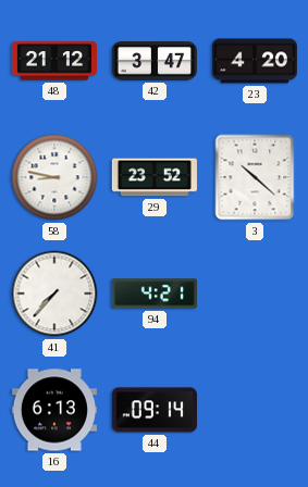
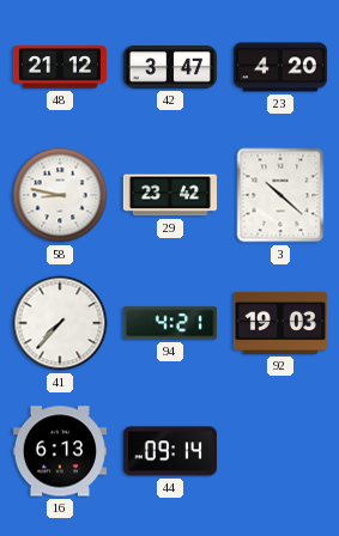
29: 23:52 -> 23:42 (170, 195)
92: none -> 19:03 (280, 323)
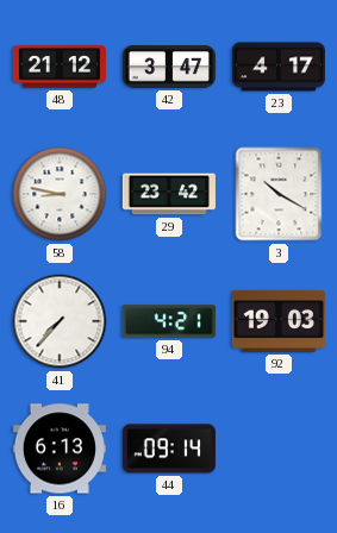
23: 4:20 -> 4:17 (279, 67)
3: 10:22 -> 10:20 (279, 194)
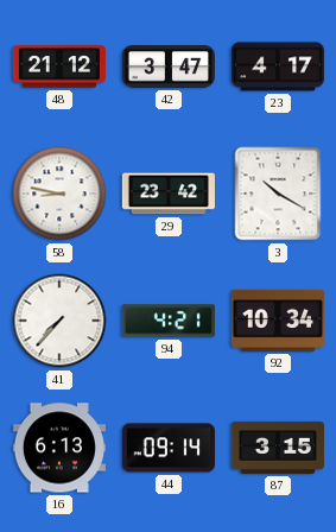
92: 19:03 -> 10:34 (278, 321)
87: none -> 3:15 (278, 448)
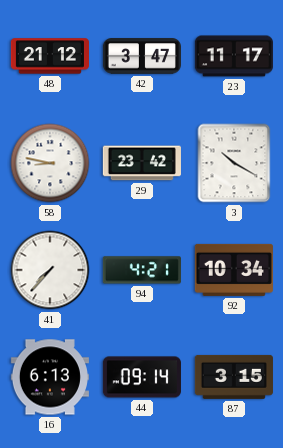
23: 4:17 -> 11:17 (234, 56)
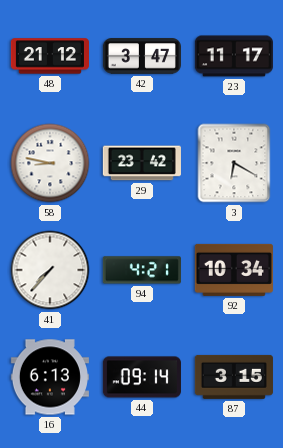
3: 10:20 -> 6:20 (234, 163)
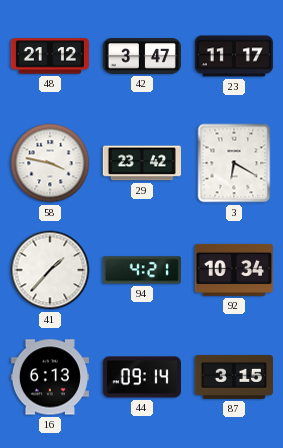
58: 8:47 -> 3:47 (50, 163)
41: 7:37 -> 1:37 (50, 270)
